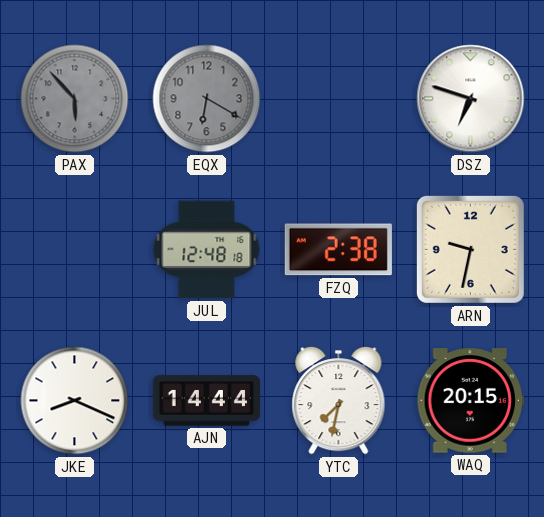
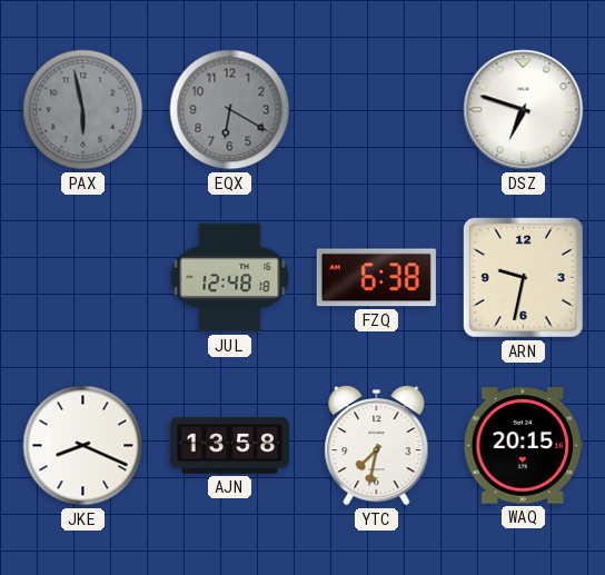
PAX: 5:53 -> 5:58 (83, 110)
FZQ: 2:38 -> 6:38 (376, 278)
AJN: 14:44 -> 13:58 (229, 446)
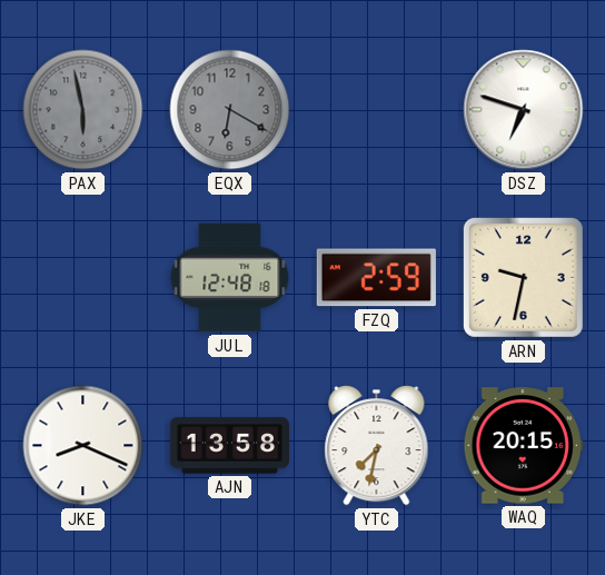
FZQ: 6:38 -> 2:59 (376, 278)
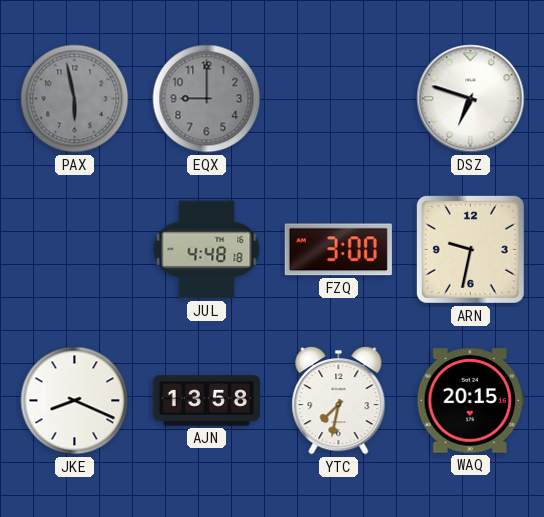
EQX: 6:20 -> 9:00 (207, 99)
JUL: 12:48 -> 4:48 (207, 250)
FZQ: 2:59 -> 3:00 (338, 250)
